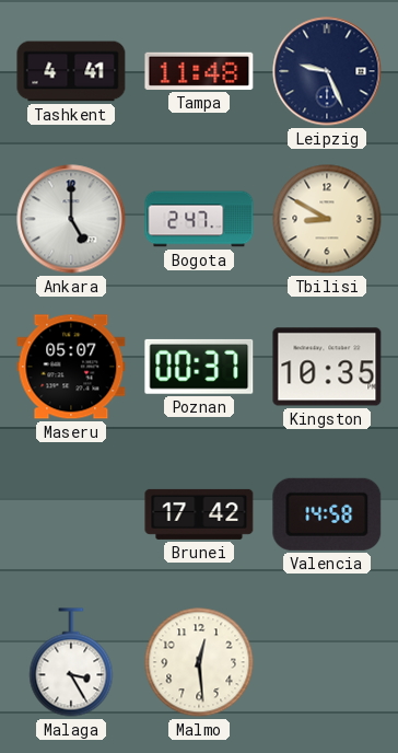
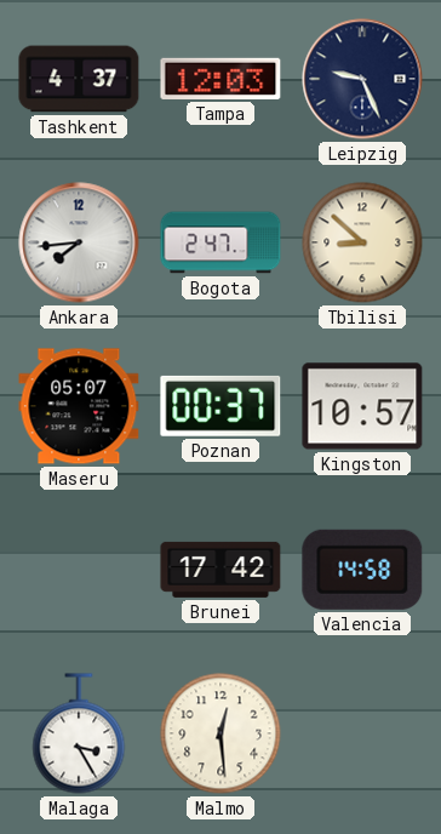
Tashkent: 4:41 -> 4:37 (79, 79)
Tampa: 11:48 -> 12:03 (220, 79)
Ankara: 5:00 -> 7:44 (79, 242)
Tbilisi: 8:50 -> 8:52 (362, 242)
Kingston: 10:35 -> 10:57 (362, 406)
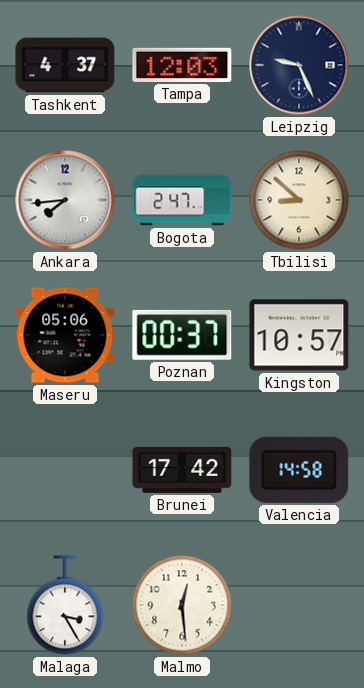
Maseru: 05:07 -> 05:06 (65, 335)
